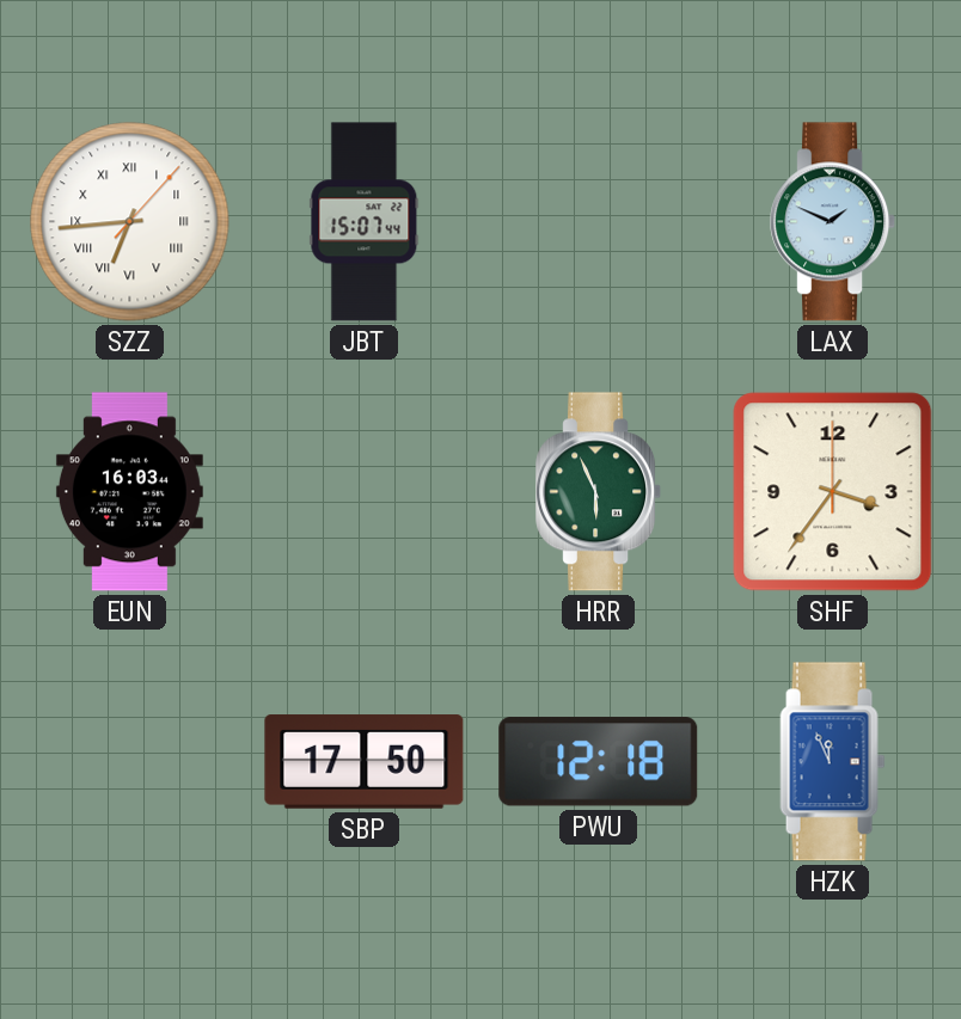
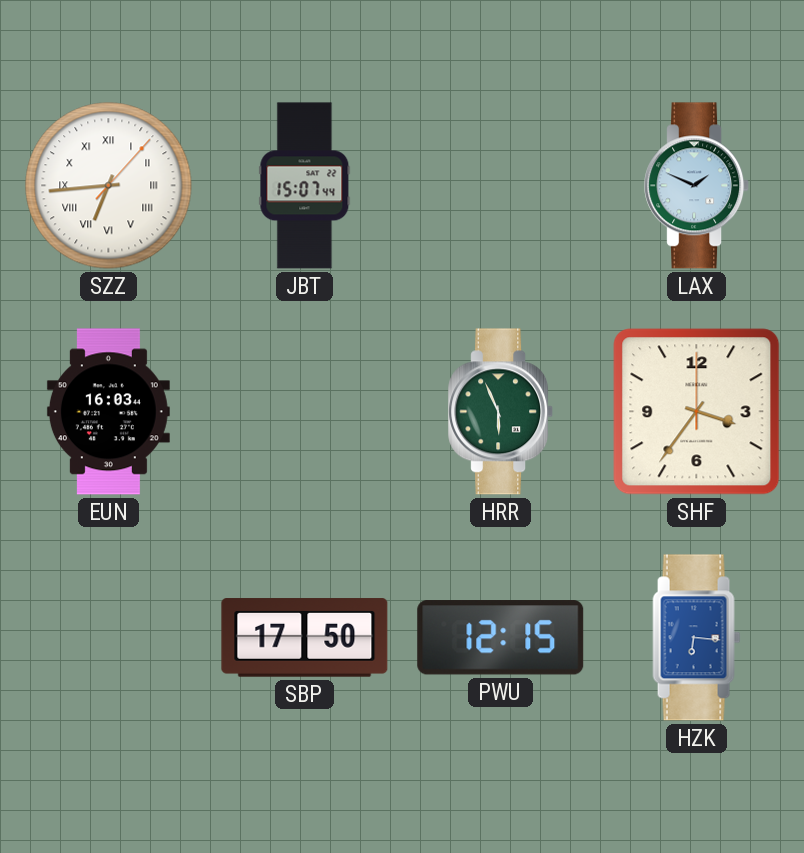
PWU: 12:18 -> 12:15 (501, 638)
HZK: 11:56 -> 6:16 (697, 638)
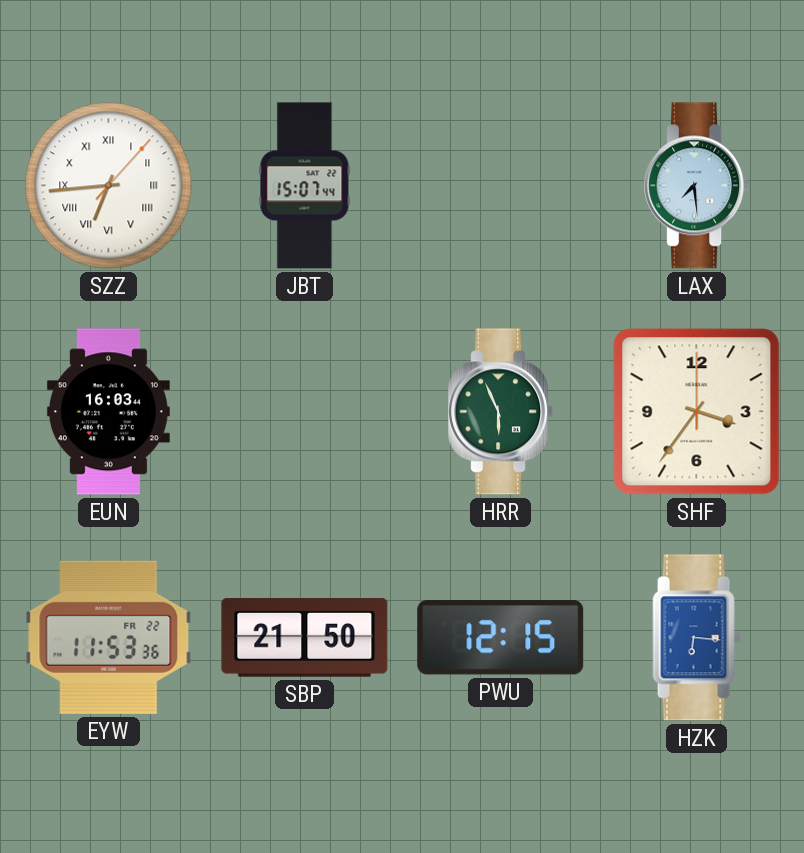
LAX: 1:49 -> 7:29 (697, 186)
EYW: none -> 11:53 (109, 637)
SBP: 17:50 -> 21:50 (305, 638)
